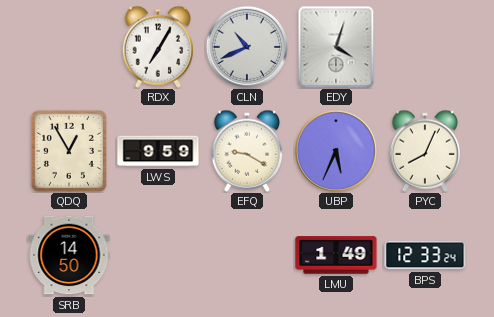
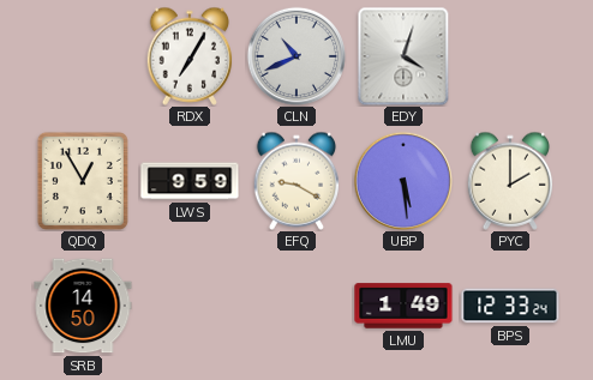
UBP: 5:34 -> 5:29 (403, 181)
PYC: 8:04 -> 2:00 (510, 181)
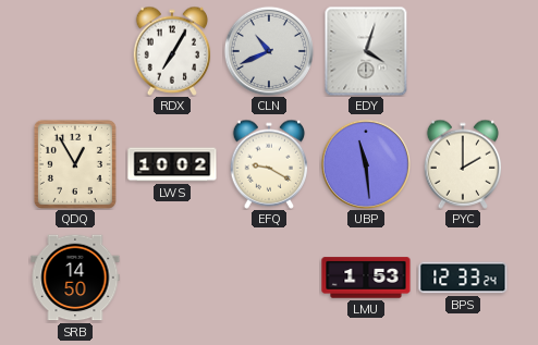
LWS: 9:59 -> 10:02 (172, 164)
UBP: 5:29 -> 11:29 (366, 164)
LMU: 1:49 -> 1:53 (366, 278)
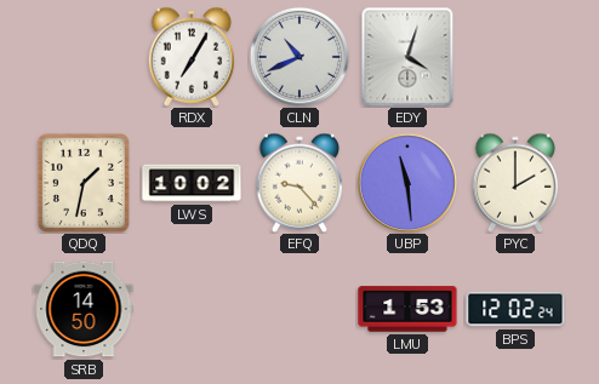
QDQ: 12:55 -> 1:32 (84, 183)
EFQ: 9:20 -> 9:23 (299, 183)
BPS: 12:33 -> 12:02 (515, 309)
